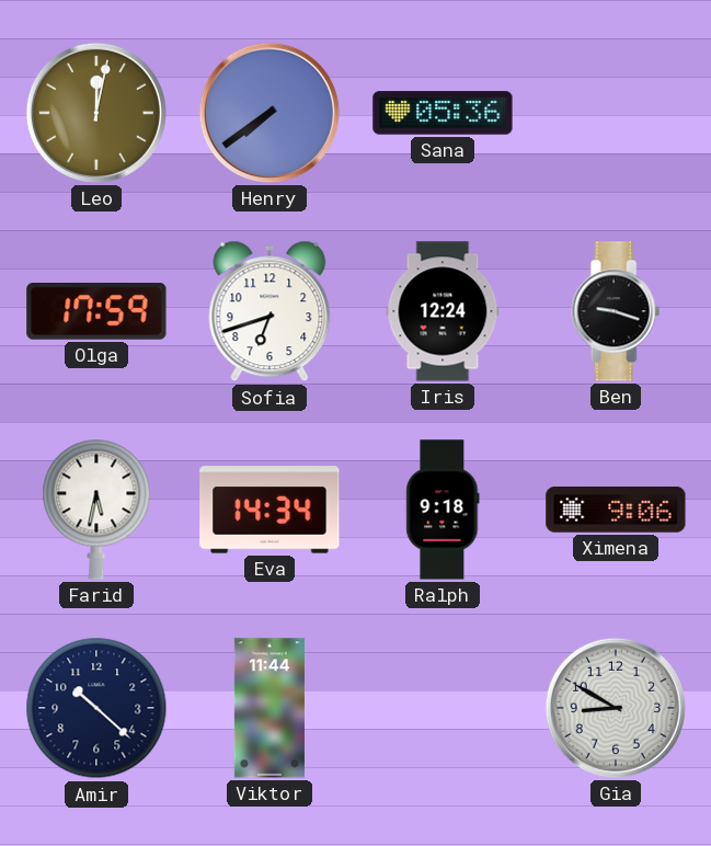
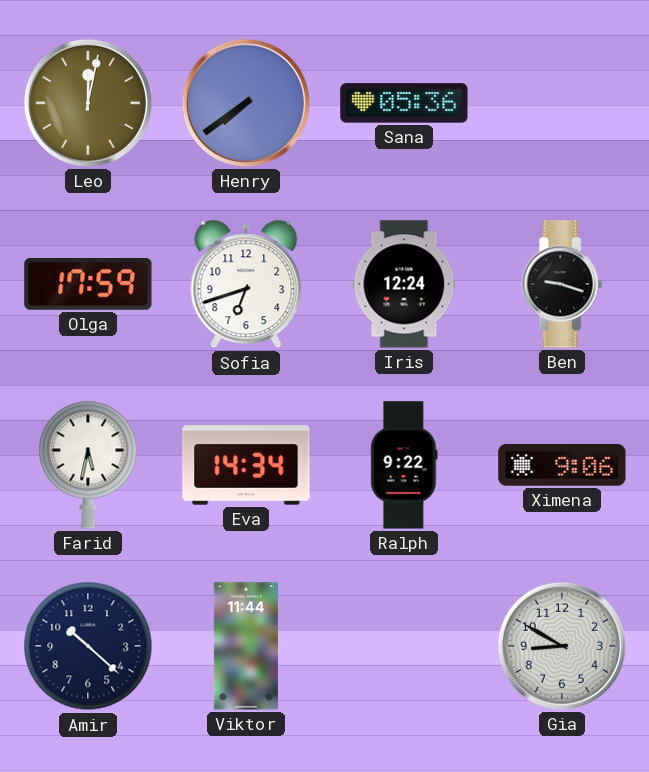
Ralph: 9:18 -> 9:22 (404, 465)
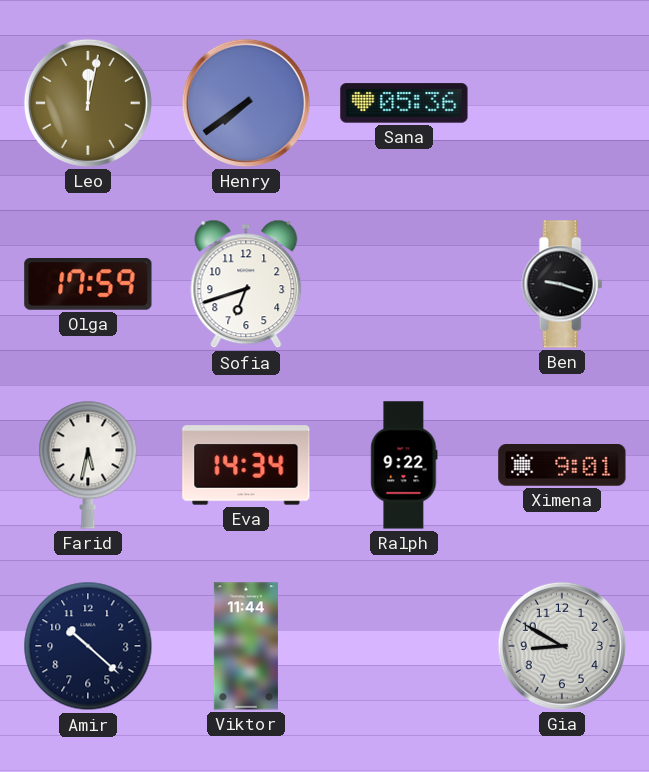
Iris: 12:24 -> none (404, 284)
Ximena: 9:06 -> 9:01 (562, 466)
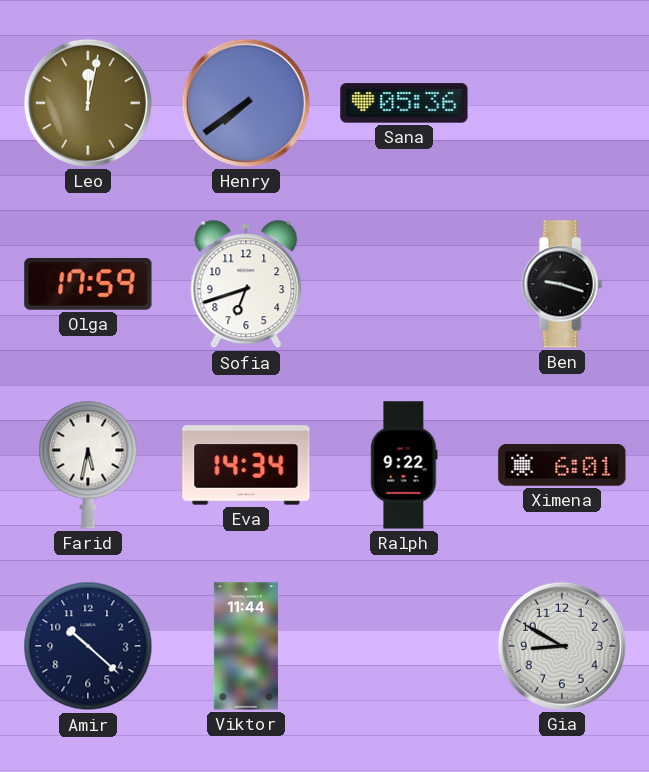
Ximena: 9:01 -> 6:01 (562, 466)
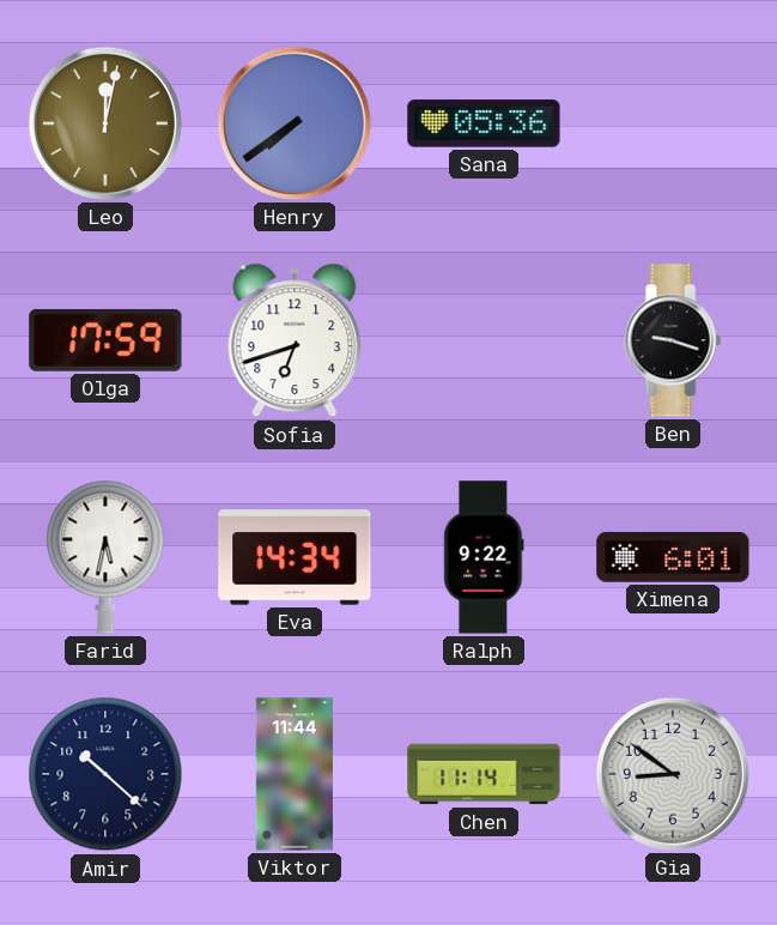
Chen: none -> 11:14 (484, 774)
Gia: 8:50 -> 8:51 (673, 774)
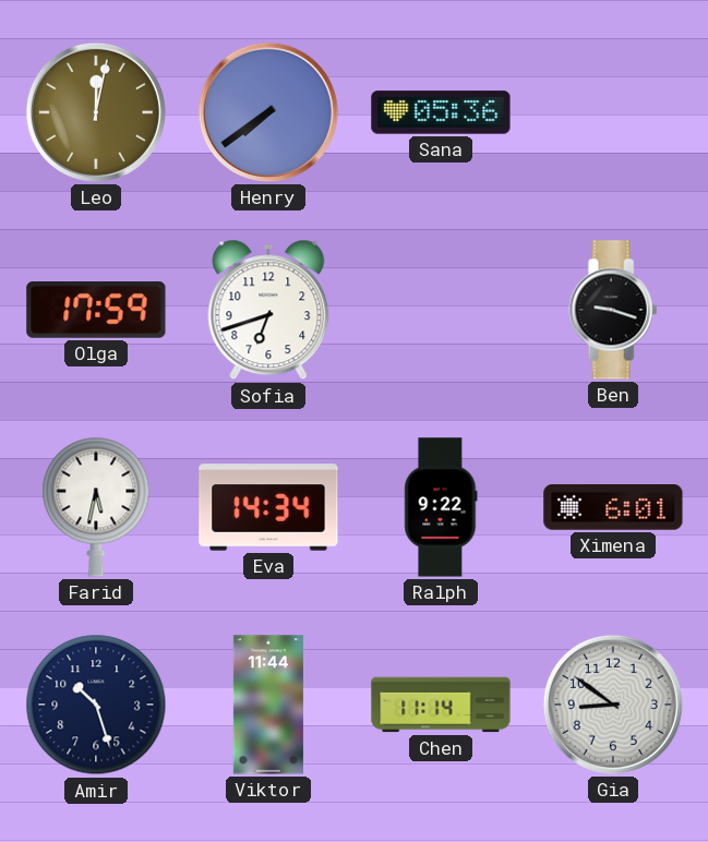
Amir: 10:22 -> 10:27 (96, 705)
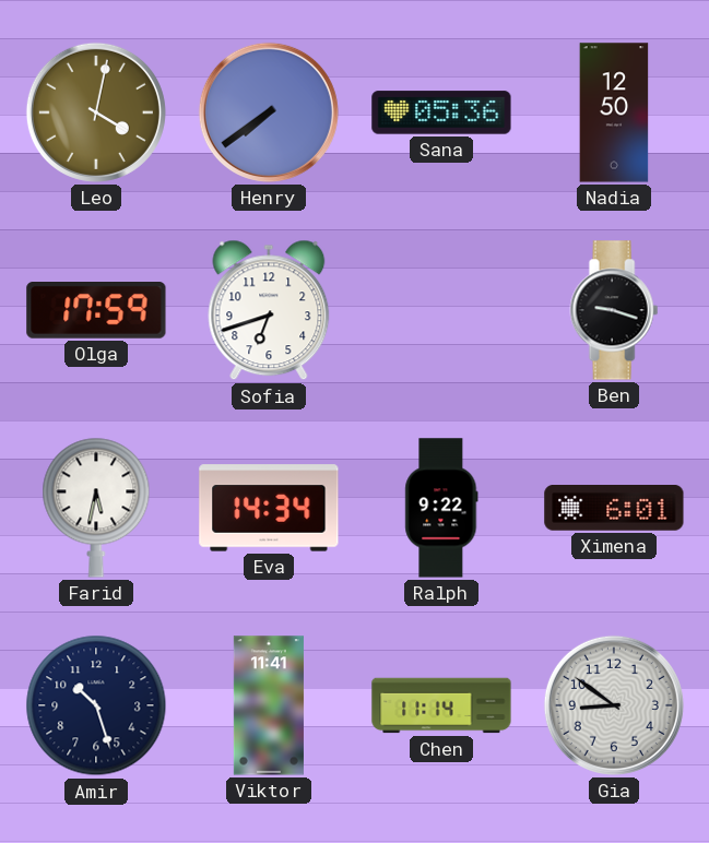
Leo: 12:02 -> 4:02 (96, 112)
Nadia: none -> 12:50 (614, 112)
Viktor: 11:44 -> 11:41 (269, 705)
